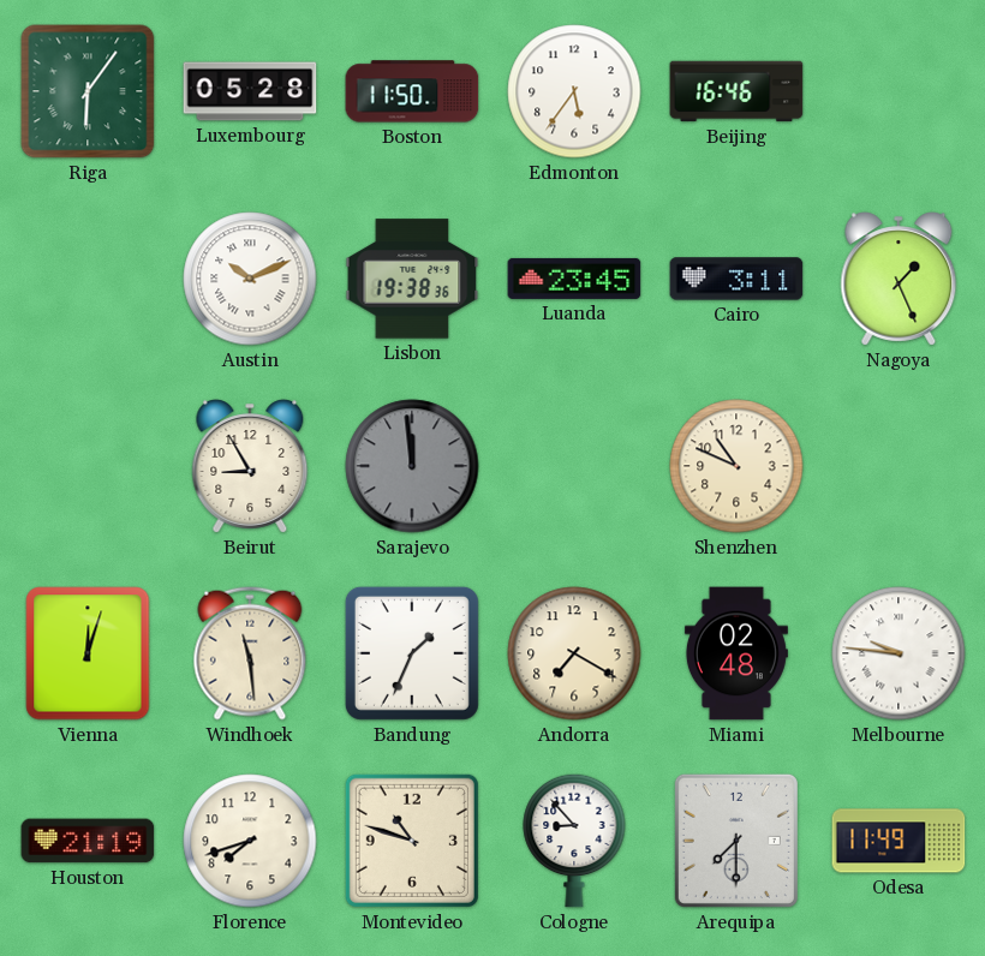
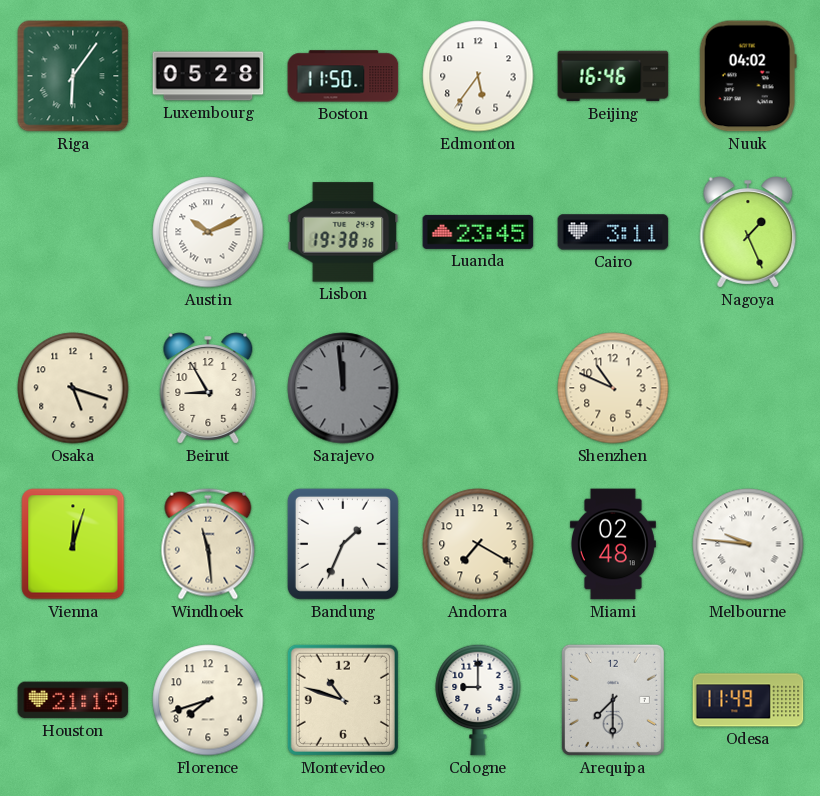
Nuuk: none -> 04:02 (748, 76)
Osaka: none -> 5:18 (73, 388)
Cologne: 8:53 -> 9:00 (478, 700)
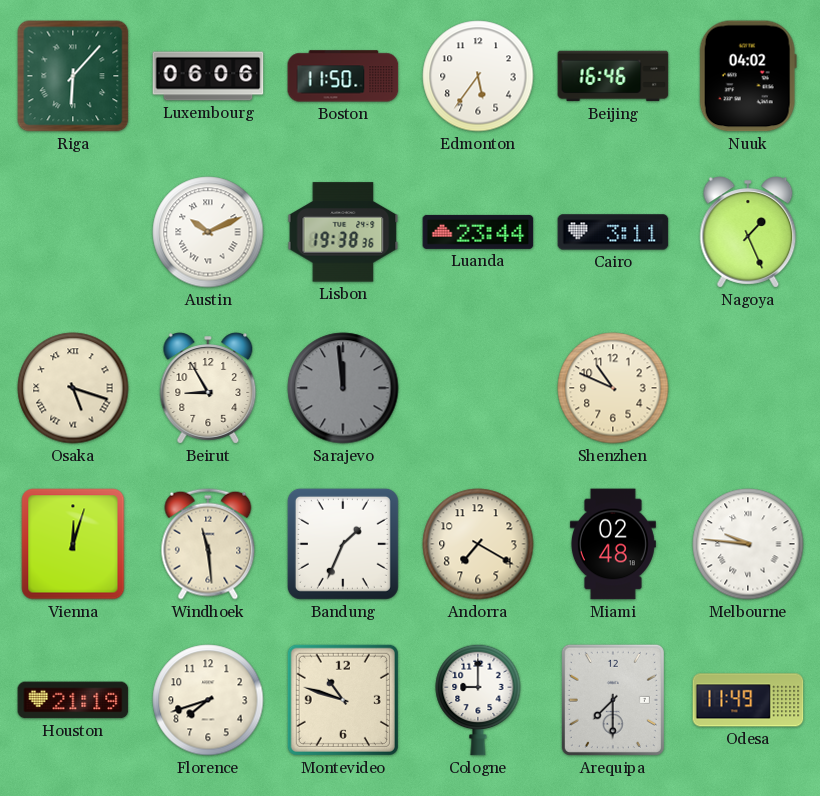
Riga: 6:06 -> 6:07 (73, 76)
Luxembourg: 05:28 -> 06:06 (208, 76)
Luanda: 23:45 -> 23:44 (478, 232)
Osaka numerals: Arabic -> Roman (73, 388)
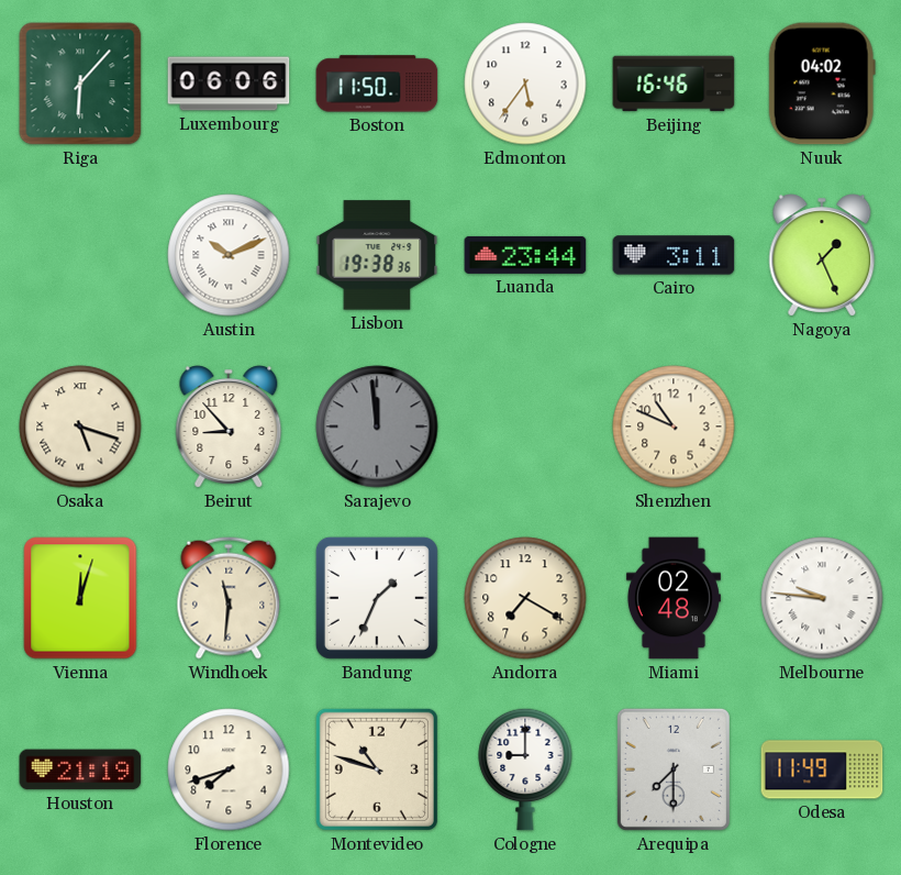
Beirut: 8:55 -> 8:53 (229, 427)
Windhoek: 11:29 -> 11:31 (229, 598)
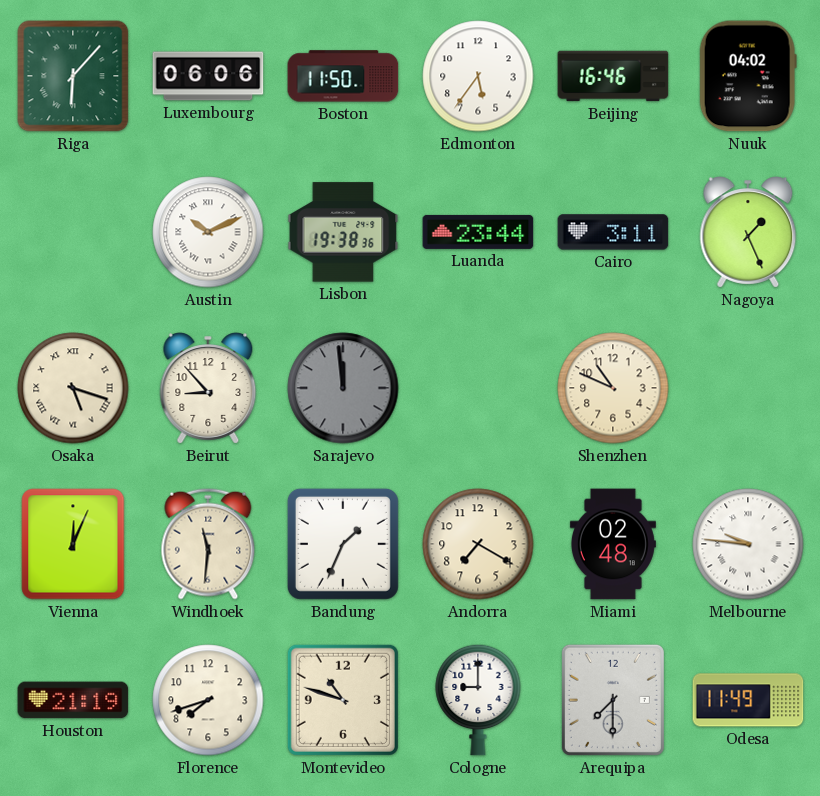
Vienna: 12:03 -> 12:04 (73, 544)
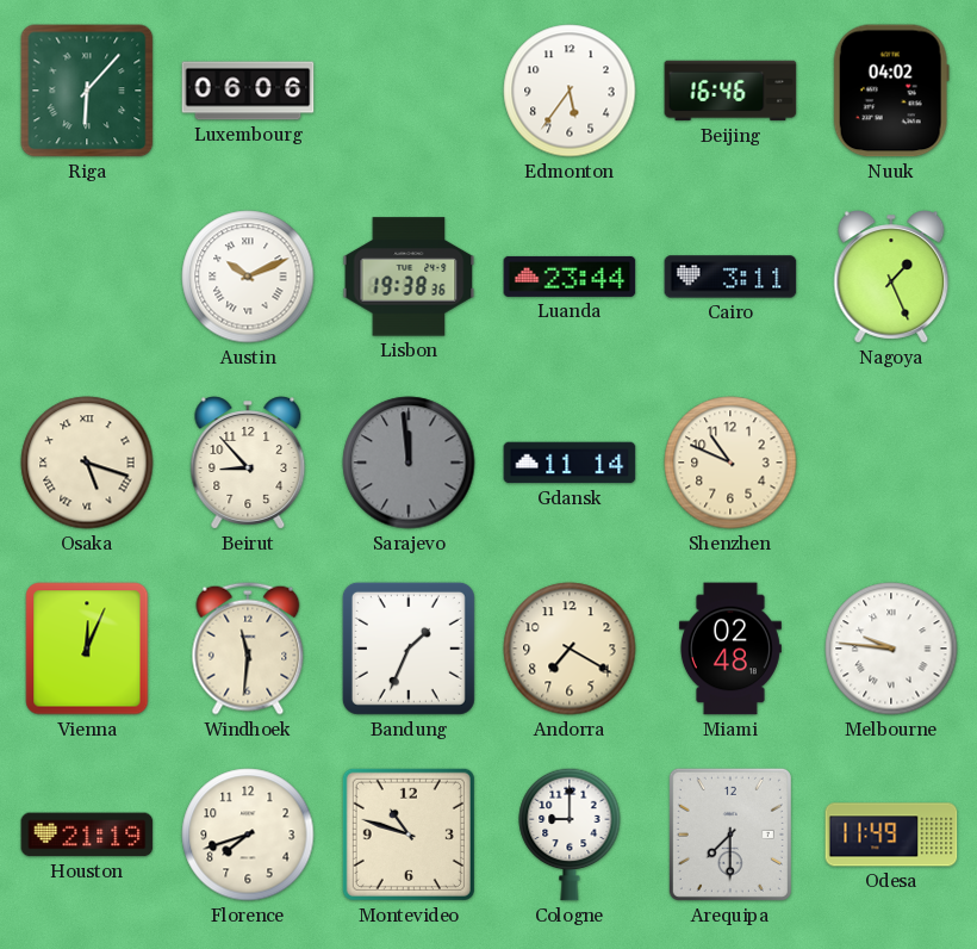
Boston: 11:50 -> none (343, 76)
Gdansk: none -> 11:14 (570, 463)
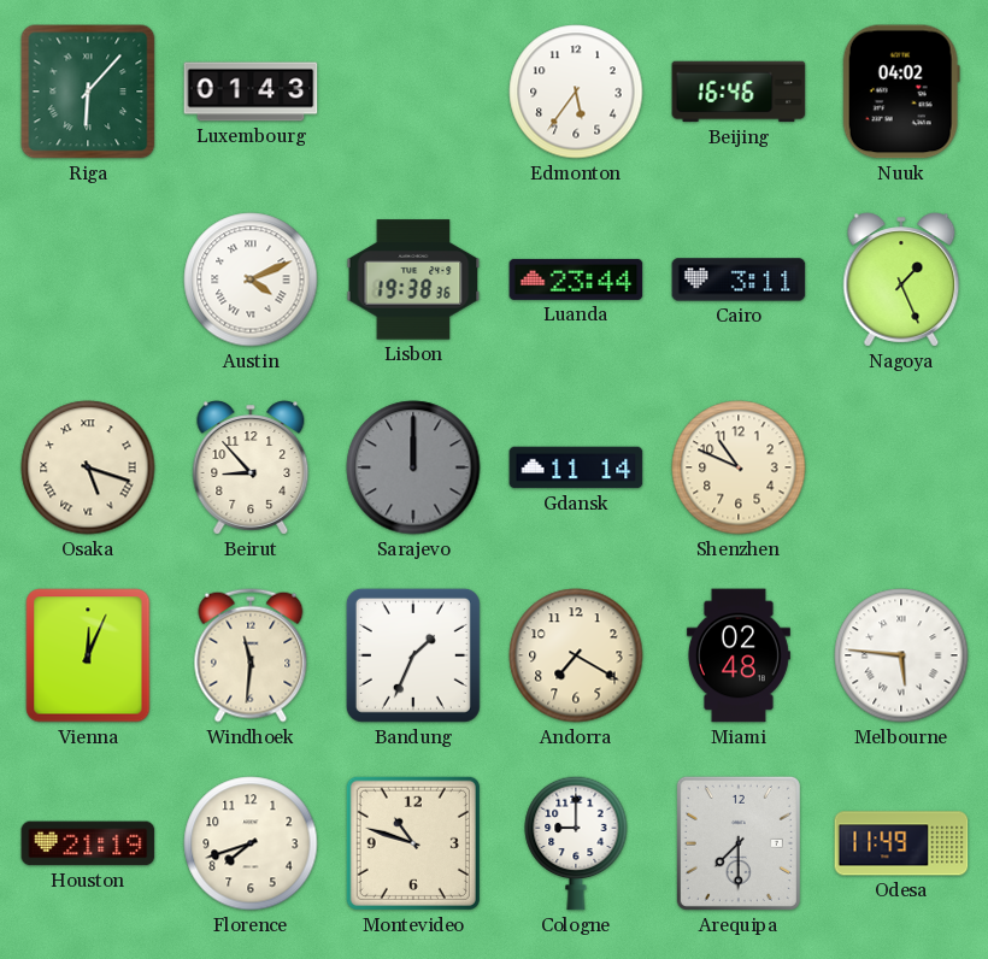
Luxembourg: 06:06 -> 01:43 (251, 92)
Austin: 10:11 -> 4:11 (251, 280)
Sarajevo: 11:59 -> 12:00 (413, 467)
Melbourne: 9:46 -> 5:46 (901, 655)
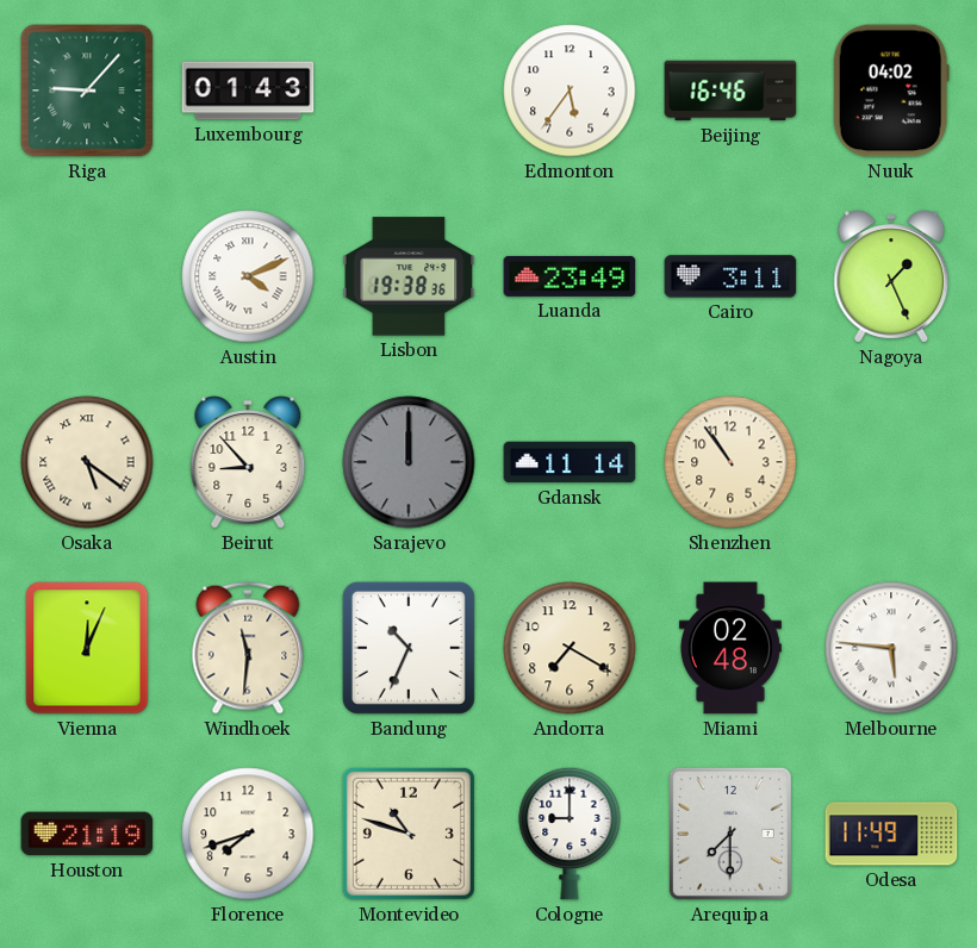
Riga: 6:07 -> 9:07 (87, 91)
Luanda: 23:44 -> 23:49 (570, 276)
Osaka: 5:18 -> 5:21 (87, 462)
Shenzhen: 10:49 -> 10:54 (730, 462)
Bandung: 1:34 -> 10:34 (409, 648)
